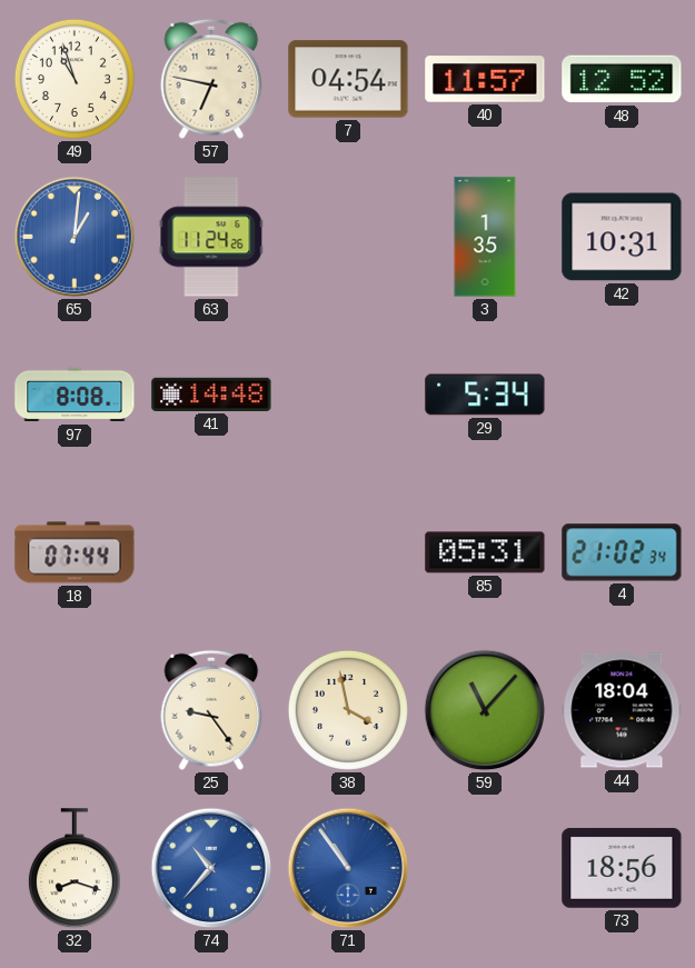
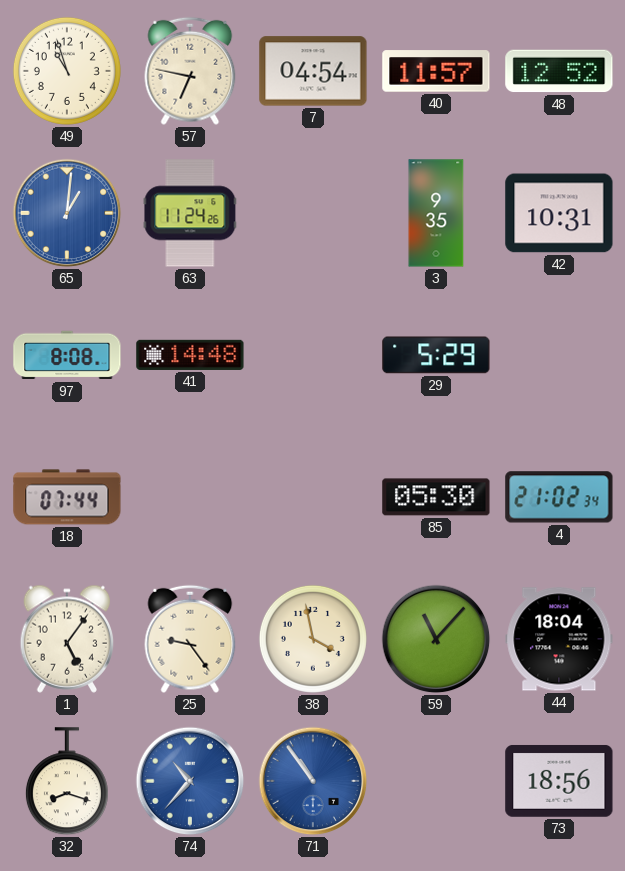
3: 1:35 -> 9:35 (436, 213)
29: 5:34 -> 5:29 (436, 355)
85: 05:31 -> 05:30 (436, 497)
1: none -> 5:06 (67, 639)
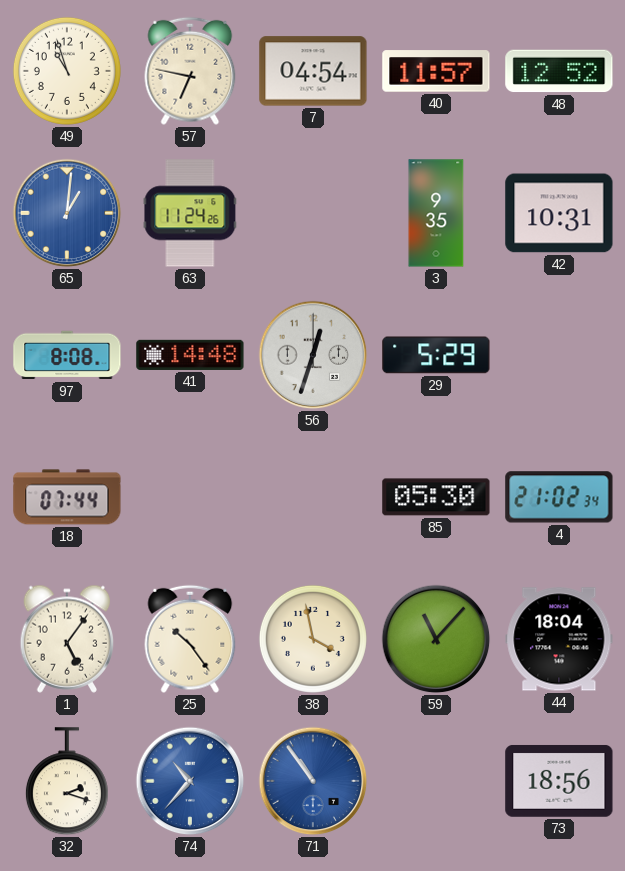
56: none -> 12:33 (313, 355)
25: 9:24 -> 10:24 (190, 639)
32: 8:18 -> 2:18 (67, 782)
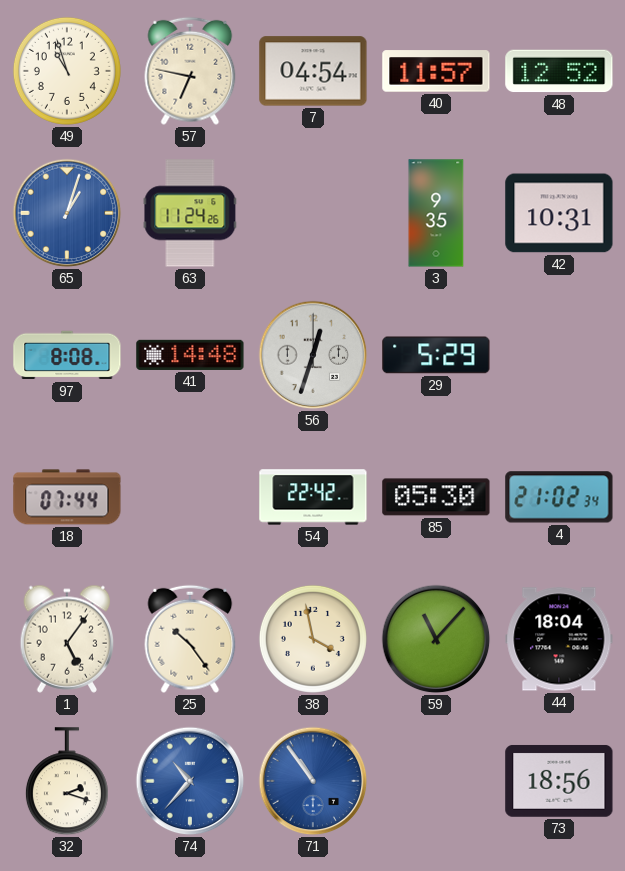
65: 1:01 -> 1:03 (67, 213)
54: none -> 22:42 (313, 497)
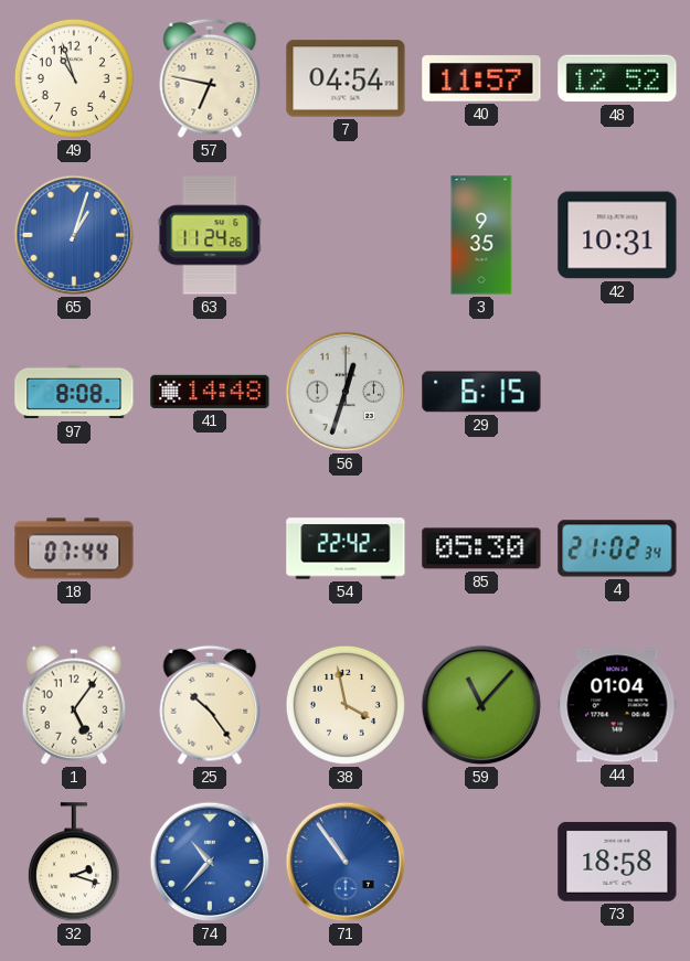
29: 5:29 -> 6:15 (481, 392)
44: 18:04 -> 01:04 (617, 705)
73: 18:56 -> 18:58 (617, 862)
